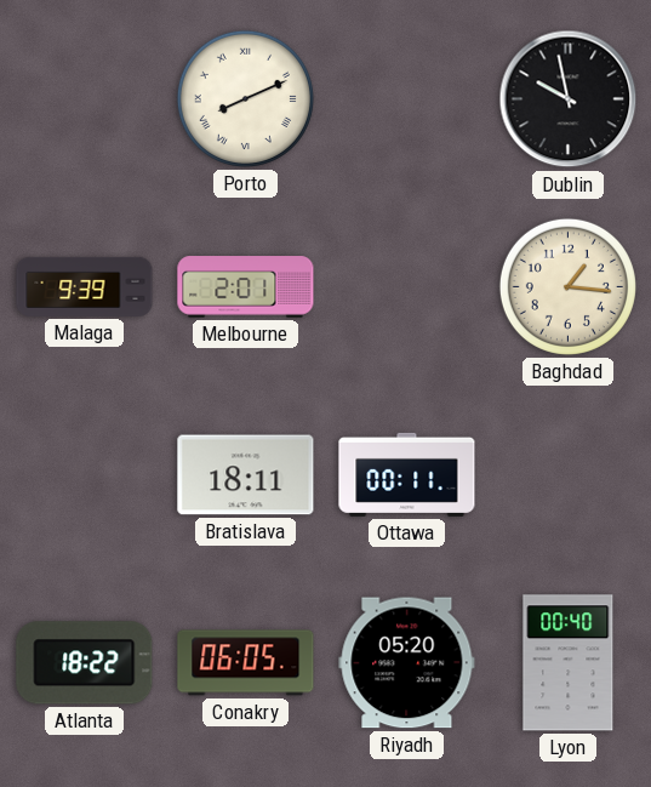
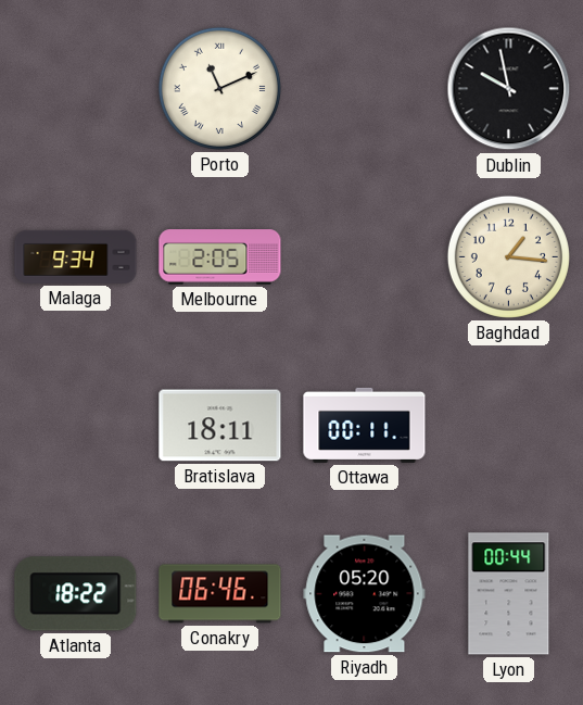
Porto: 8:11 -> 11:11 (219, 88)
Malaga: 9:39 -> 9:34 (76, 256)
Melbourne: 2:01 -> 2:05 (220, 257)
Conakry: 06:05 -> 06:46 (220, 594)
Lyon: 00:40 -> 00:44 (509, 594)
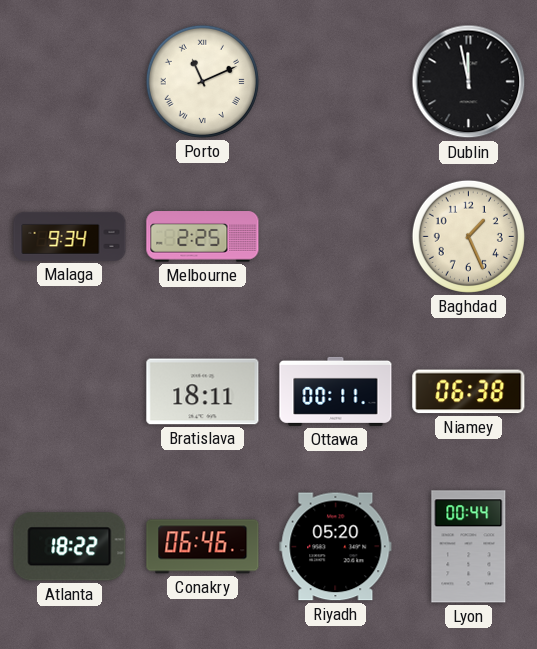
Dublin: 9:58 -> 11:58 (469, 82)
Melbourne: 2:05 -> 2:25 (203, 237)
Baghdad: 1:16 -> 1:26 (468, 236)
Niamey: none -> 06:38 (469, 392)
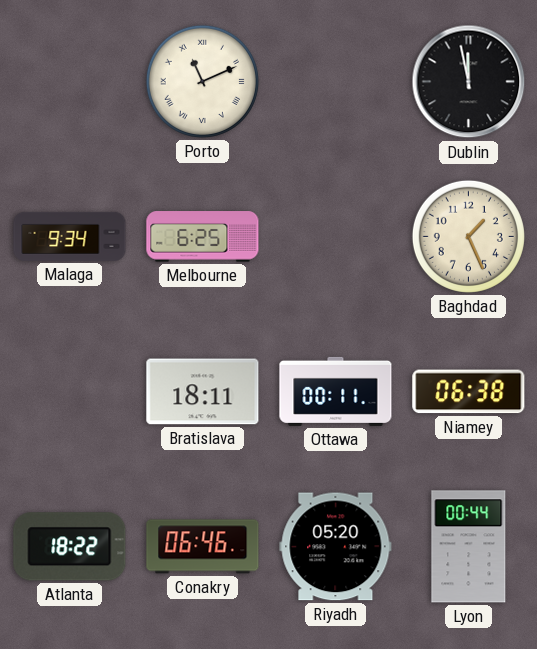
Melbourne: 2:25 -> 6:25 (203, 237)
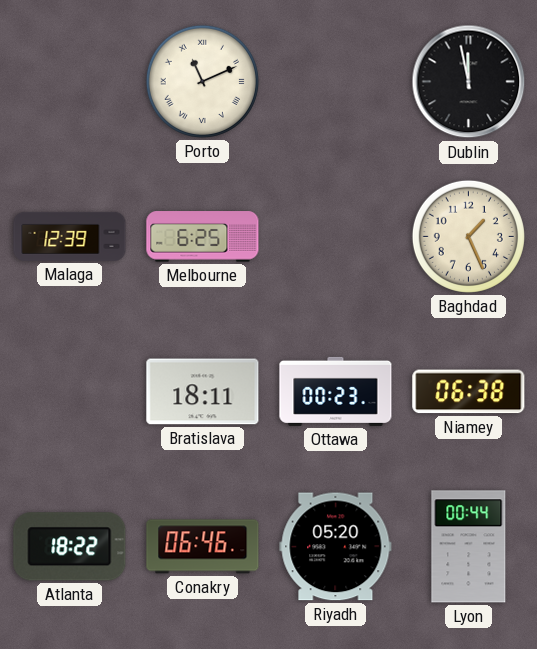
Malaga: 9:34 -> 12:39 (70, 236)
Ottawa: 00:11 -> 00:23 (336, 391)
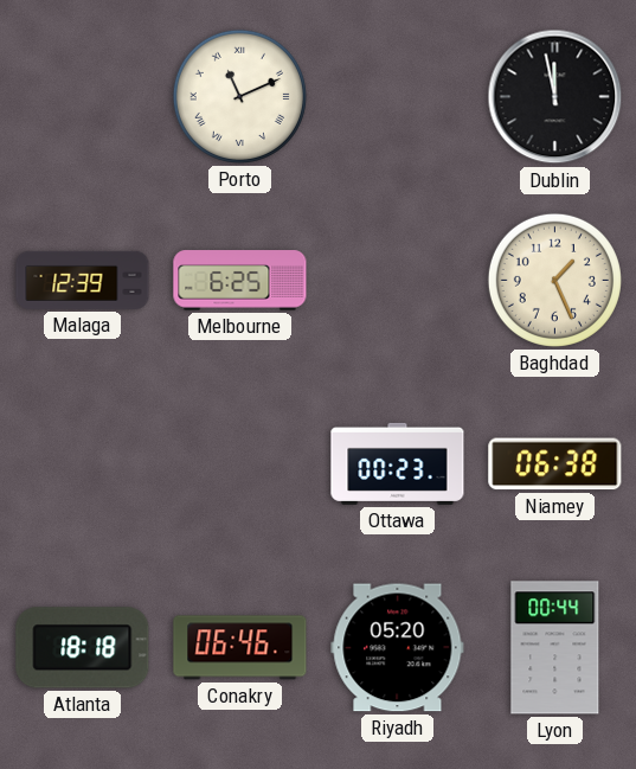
Bratislava: 18:11 -> none (203, 392)
Atlanta: 18:22 -> 18:18 (83, 648)
